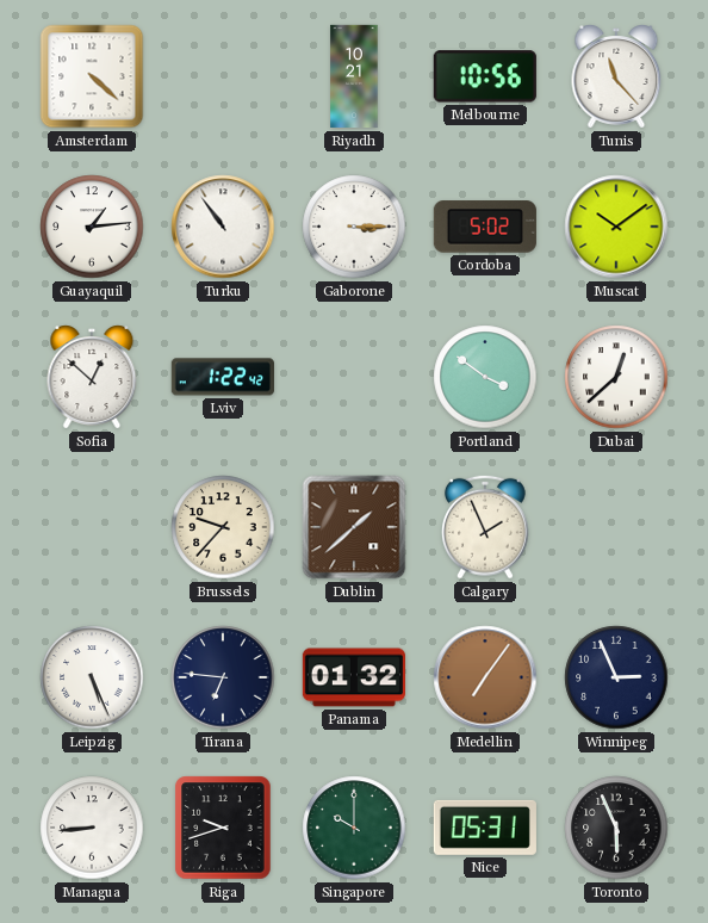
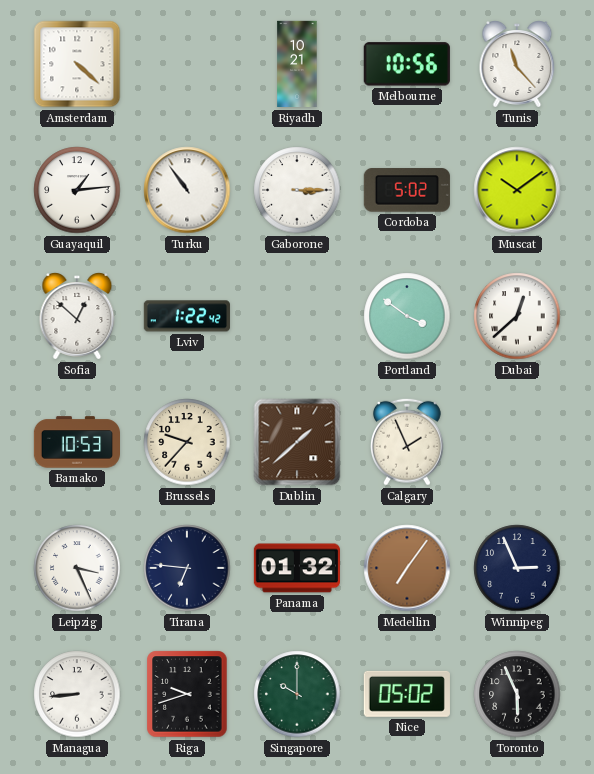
Bamako: none -> 10:53 (76, 442)
Leipzig: 5:26 -> 3:26 (77, 568)
Nice: 05:31 -> 05:02 (407, 694)
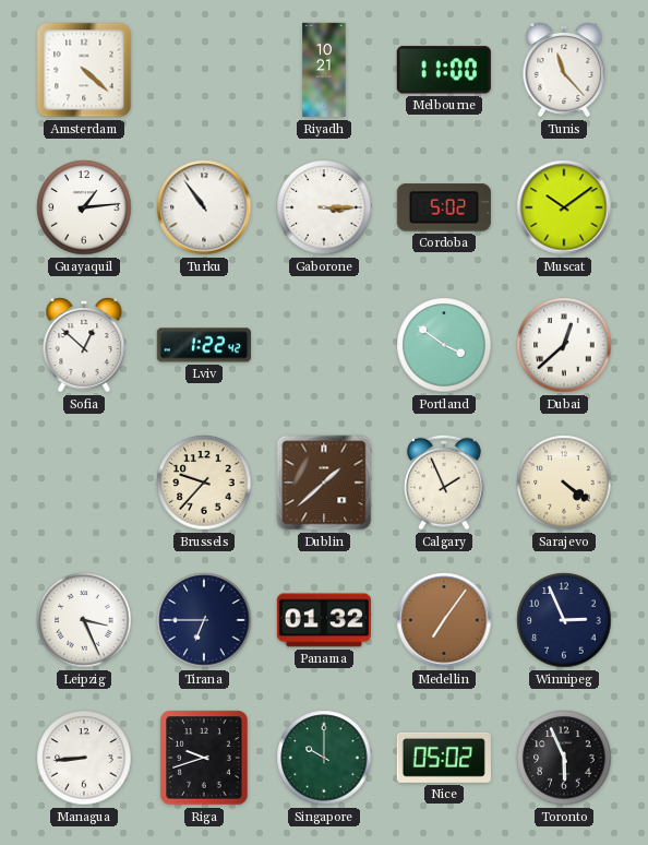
Melbourne: 10:56 -> 11:00 (444, 70)
Bamako: 10:53 -> none (76, 442)
Sarajevo: none -> 4:21 (564, 483)
Tirana: 6:46 -> 6:45 (204, 620)
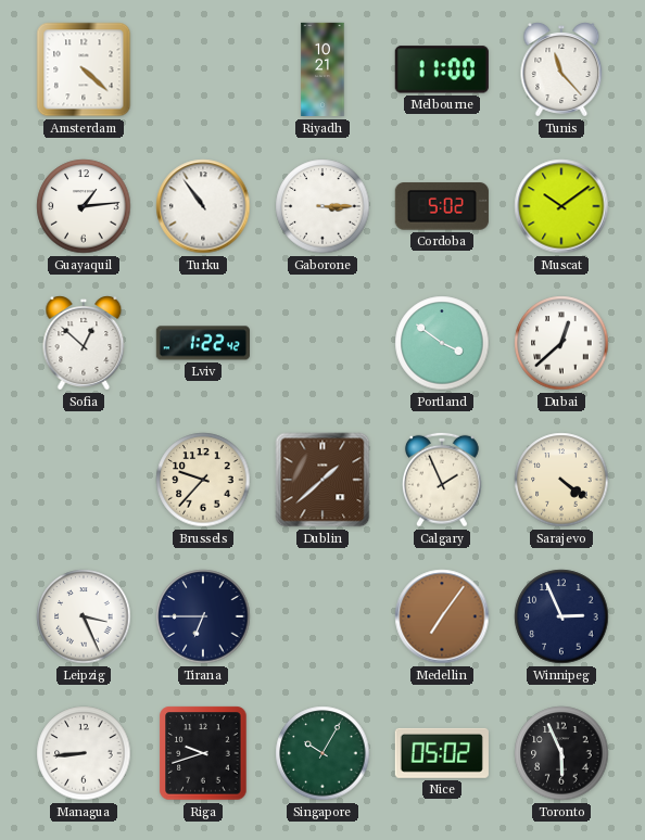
Panama: 01:32 -> none (323, 620)
Singapore: 10:00 -> 10:05 (322, 753)
